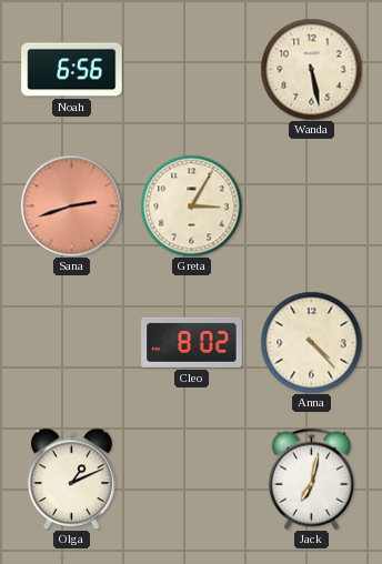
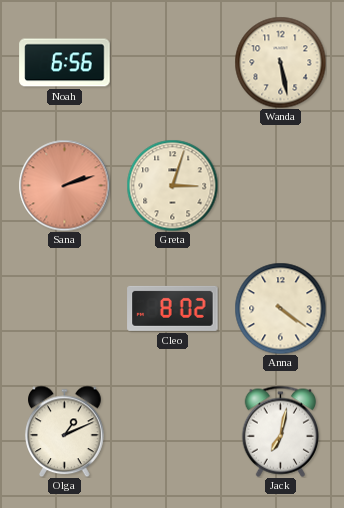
Sana: 2:42 -> 2:12 (64, 185)
Greta: 3:05 -> 3:03 (172, 185)
Anna: 4:23 -> 4:21 (280, 308)
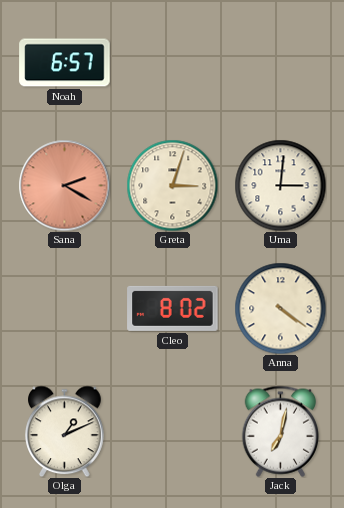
Noah: 6:56 -> 6:57 (65, 63)
Wanda: 5:28 -> none (280, 62)
Sana: 2:12 -> 2:20 (64, 185)
Uma: none -> 3:01 (280, 185)
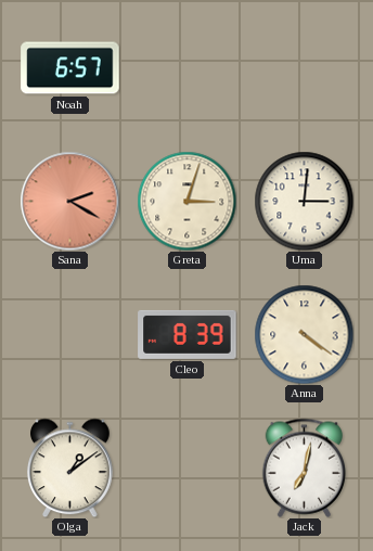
Cleo: 8:02 -> 8:39 (188, 334)
Olga: 1:11 -> 1:09 (70, 467)
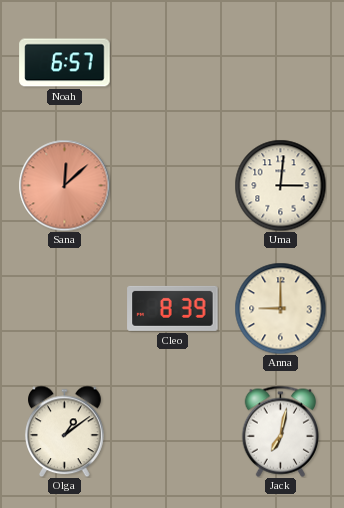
Sana: 2:20 -> 12:08 (64, 185)
Greta: 3:03 -> none (186, 201)
Anna: 4:21 -> 9:00 (280, 308)
